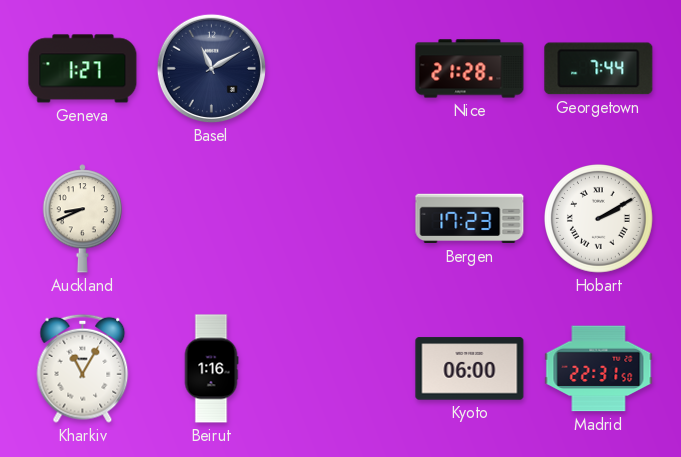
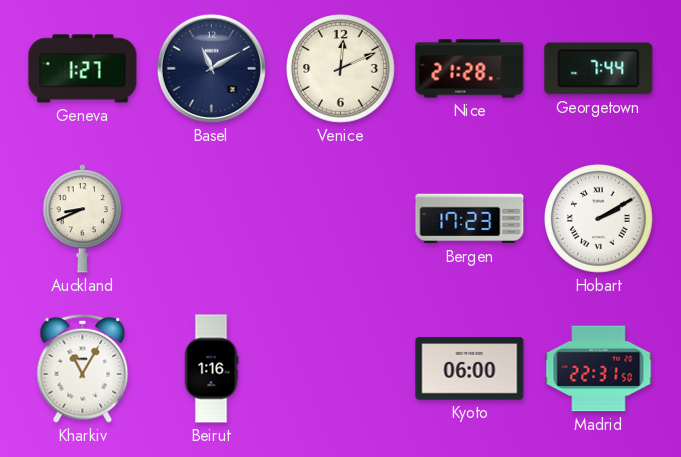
Venice: none -> 12:11 (341, 69)
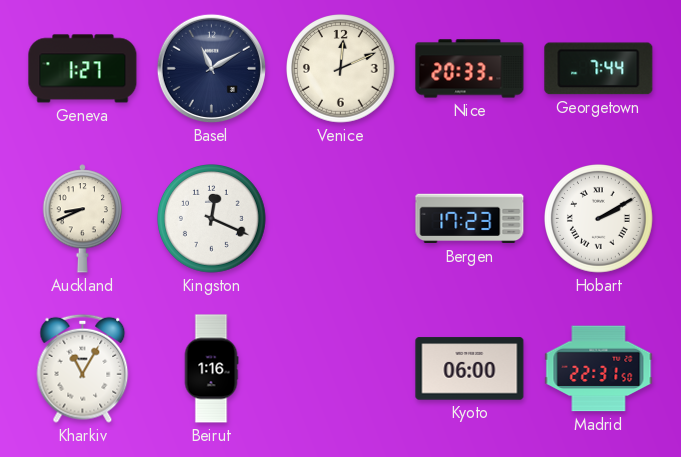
Nice: 21:28 -> 20:33 (470, 69)
Kingston: none -> 12:19 (212, 219)
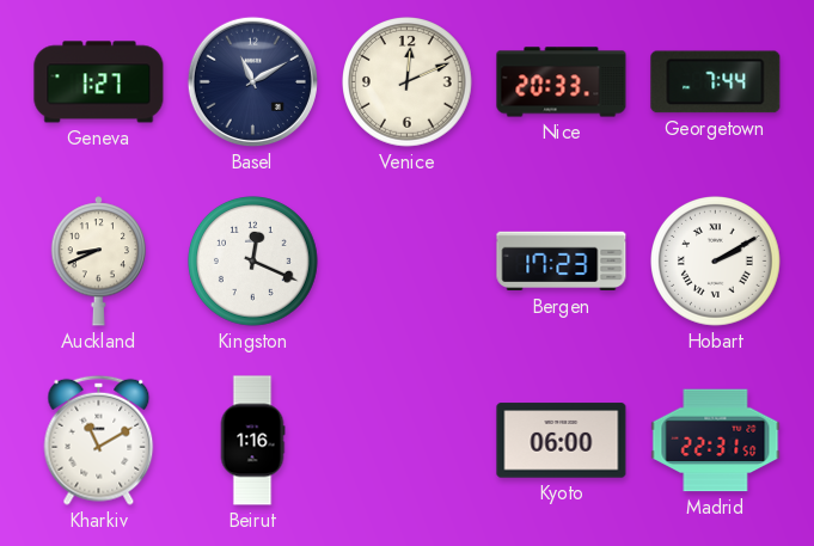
Kharkiv: 11:05 -> 11:10 (99, 440)
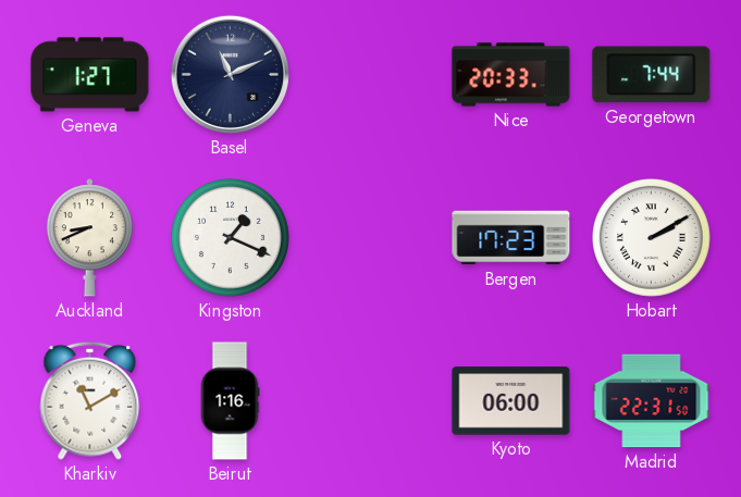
Basel: 11:10 -> 11:11 (230, 74)
Venice: 12:11 -> none (408, 82)
Kingston: 12:19 -> 1:19 (231, 238)
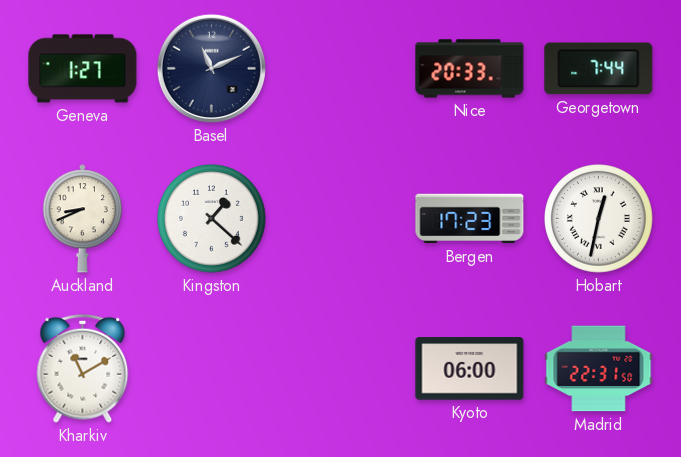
Kingston: 1:19 -> 1:22 (212, 219)
Hobart: 2:10 -> 12:32 (599, 219)
Beirut: 1:16 -> none (230, 401)
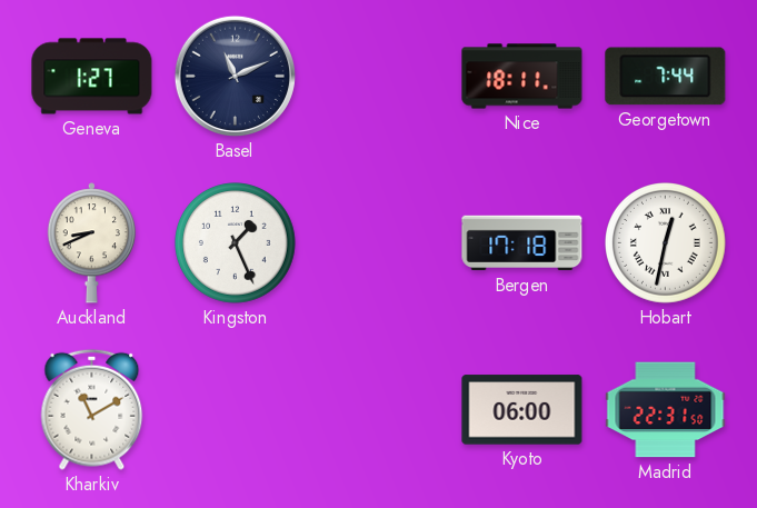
Nice: 20:33 -> 18:11 (522, 77)
Kingston: 1:22 -> 1:26 (236, 243)
Bergen: 17:23 -> 17:18 (522, 243)
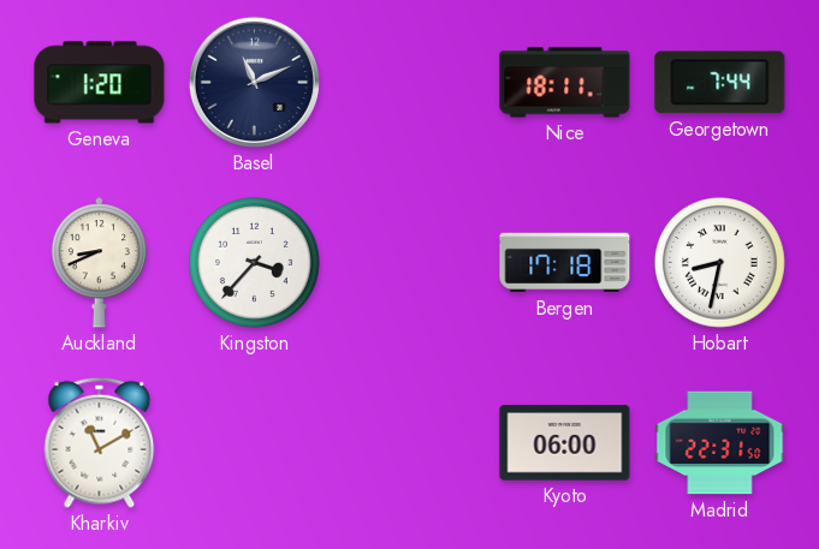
Geneva: 1:27 -> 1:20 (100, 83)
Kingston: 1:26 -> 3:37 (255, 263)
Hobart: 12:32 -> 8:32 (720, 263)
